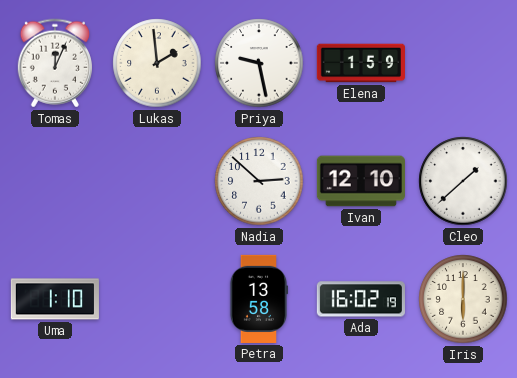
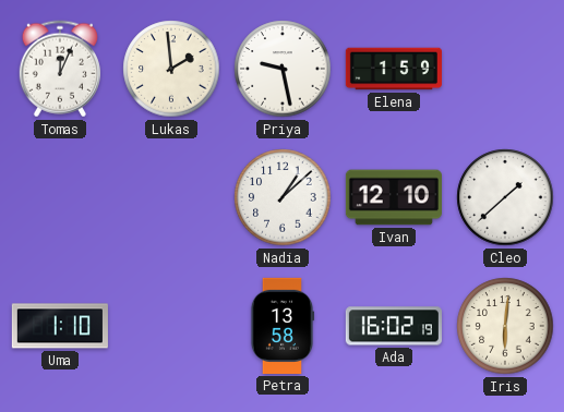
Nadia: 2:52 -> 1:08 (283, 197)
Iris: 6:00 -> 6:01 (505, 326)
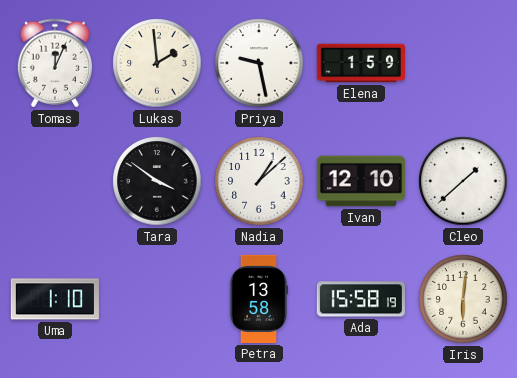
Tara: none -> 3:51 (157, 181)
Ada: 16:02 -> 15:58 (361, 299)
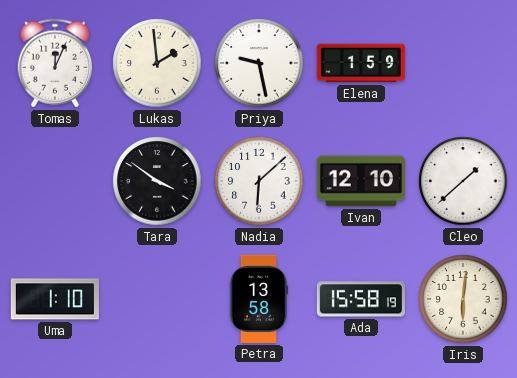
Nadia: 1:08 -> 6:08 (259, 181)
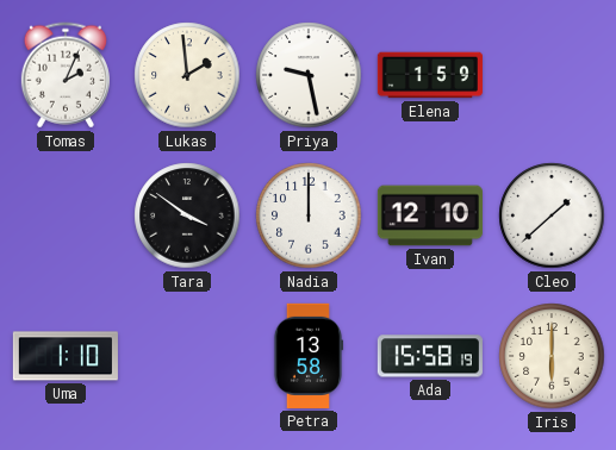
Tomas: 12:04 -> 2:04 (66, 75)
Nadia: 6:08 -> 12:00 (309, 215)
Iris: 6:01 -> 6:00 (552, 356)
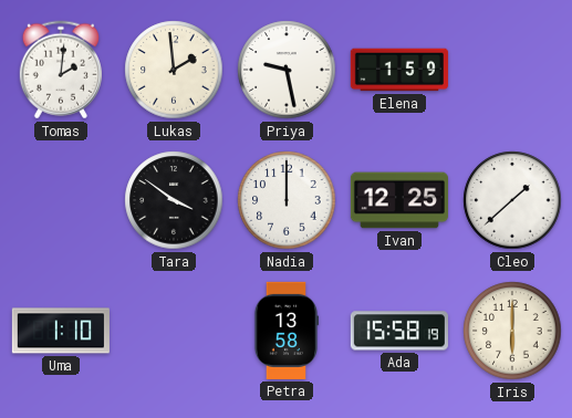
Tomas: 2:04 -> 2:01 (61, 70)
Ivan: 12:10 -> 12:25 (399, 200)
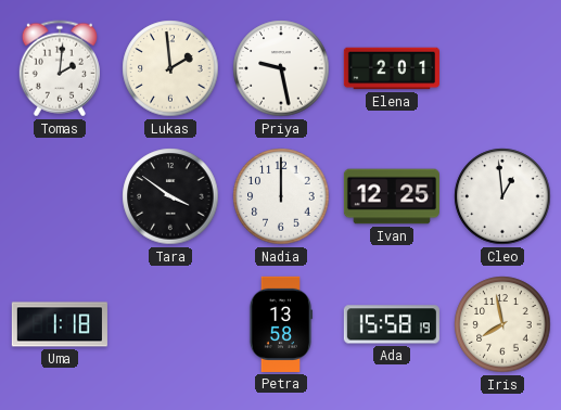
Elena: 1:59 -> 2:01 (392, 68)
Cleo: 1:38 -> 12:59 (502, 196)
Uma: 1:10 -> 1:18 (60, 324)
Iris: 6:00 -> 7:58 (502, 324)
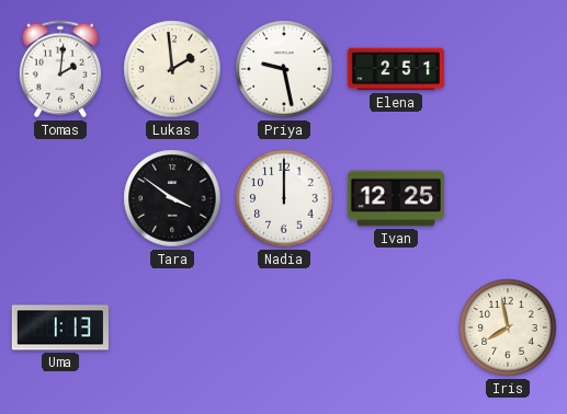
Elena: 2:01 -> 2:51 (396, 69)
Cleo: 12:59 -> none (502, 196)
Uma: 1:18 -> 1:13 (60, 327)
Petra: 13:58 -> none (281, 324)
Ada: 15:58 -> none (392, 324)
